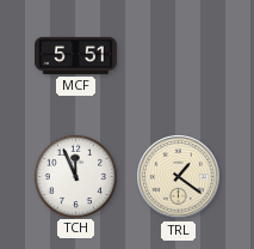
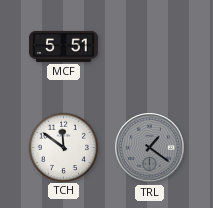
TCH: 11:56 -> 11:51 (63, 147)
TRL dial: cream -> grey (150, 148)
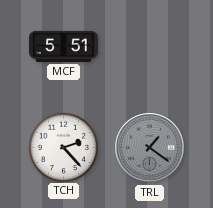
TCH: 11:51 -> 2:23 (63, 147)
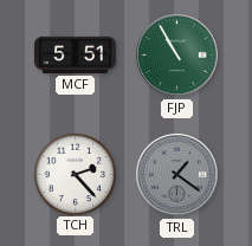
FJP: none -> 10:55 (177, 56)
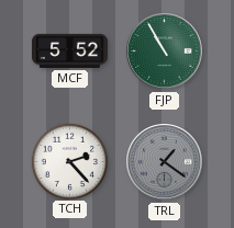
MCF: 5:51 -> 5:52 (70, 50)
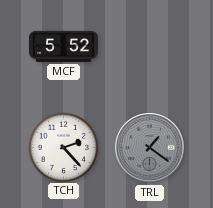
FJP: 10:55 -> none (165, 52)
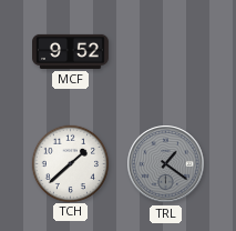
MCF: 5:52 -> 9:52 (71, 51)
TCH: 2:23 -> 1:38 (70, 163)
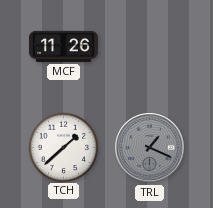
MCF: 9:52 -> 11:26 (64, 46)
TRL: 1:21 -> 1:19 (150, 148)
